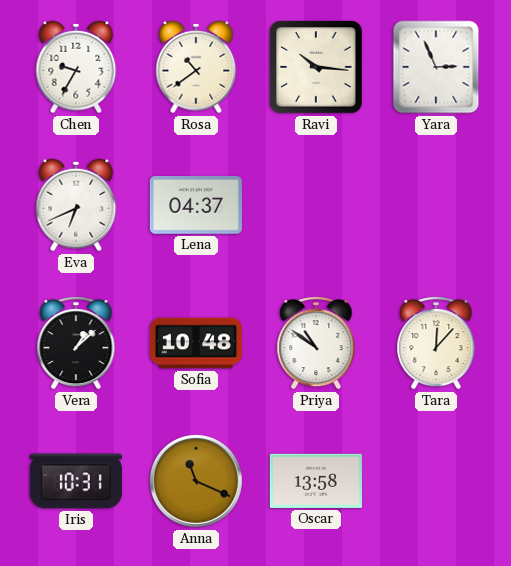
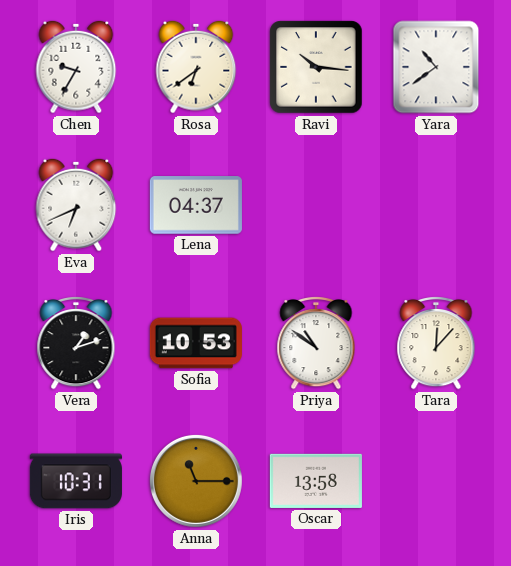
Rosa: 10:39 -> 6:39 (196, 67)
Yara: 2:56 -> 10:39 (436, 67)
Vera: 1:08 -> 1:12 (76, 343)
Sofia: 10:48 -> 10:53 (196, 343)
Anna: 11:19 -> 11:15 (196, 481)
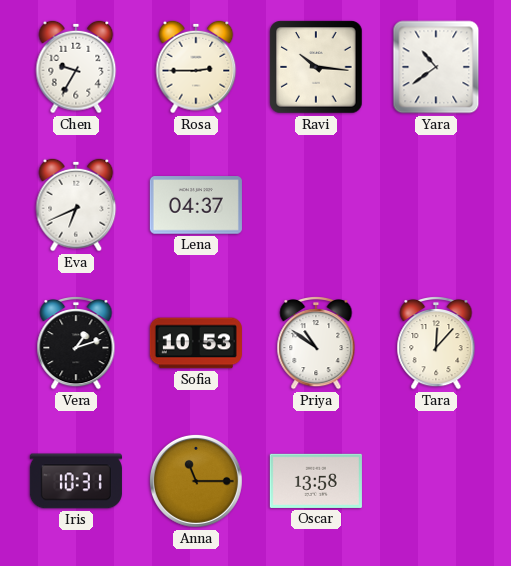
Rosa: 6:39 -> 2:45 (196, 67)
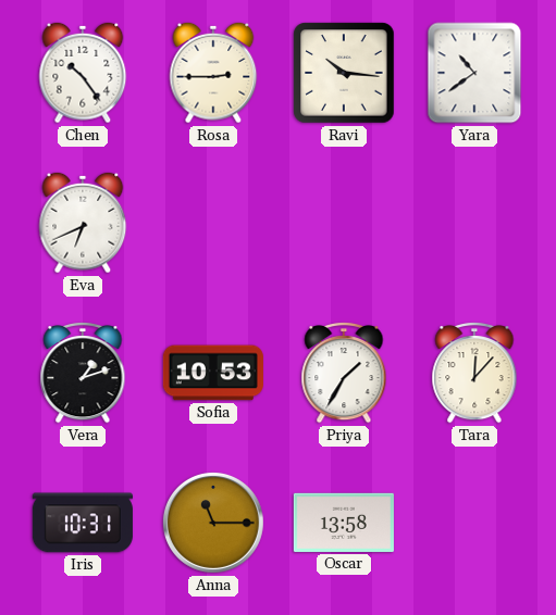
Chen: 9:35 -> 10:24 (83, 73)
Lena: 04:37 -> none (196, 205)
Priya: 10:51 -> 1:35 (344, 373)
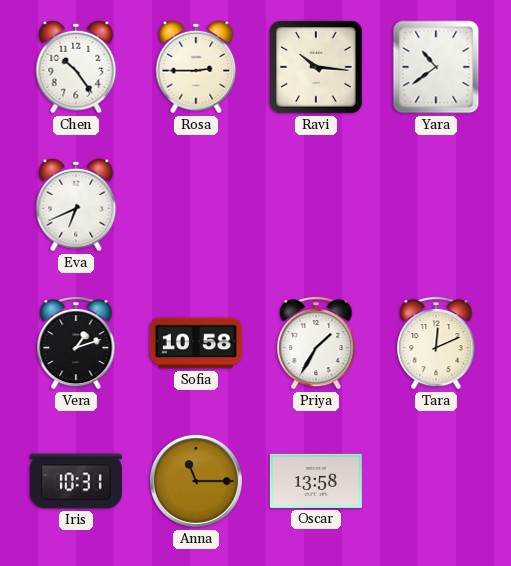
Sofia: 10:53 -> 10:58 (196, 343)
Tara: 12:07 -> 12:11 (436, 343)
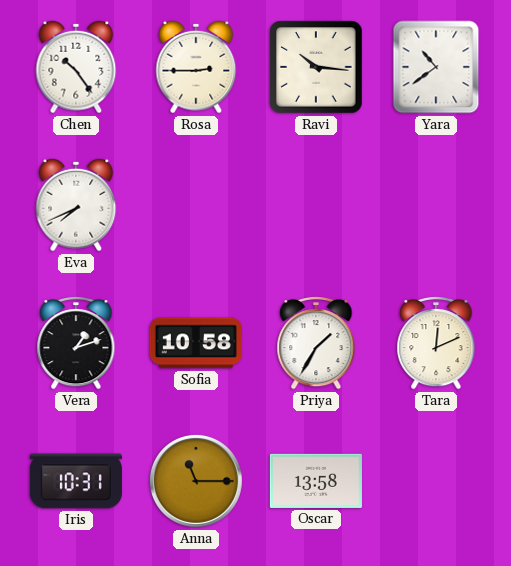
Eva: 6:41 -> 7:41 (76, 205)
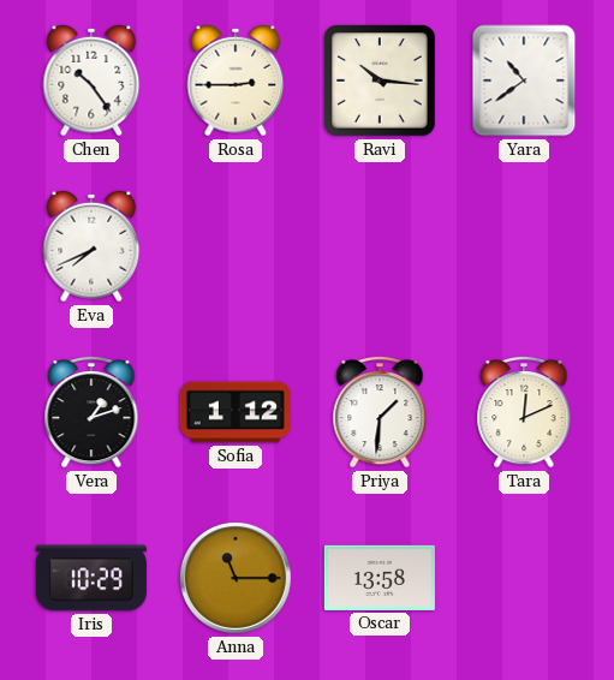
Sofia: 10:58 -> 1:12 (236, 412)
Priya: 1:35 -> 1:31 (380, 412)
Iris: 10:31 -> 10:29 (91, 578)
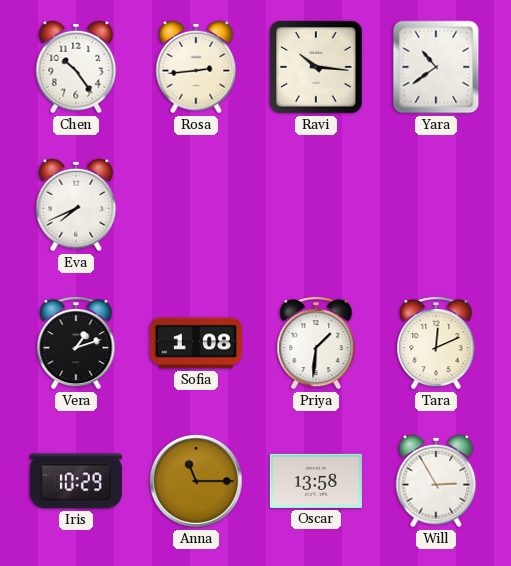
Rosa: 2:45 -> 2:44 (196, 67)
Sofia: 1:12 -> 1:08 (196, 343)
Will: none -> 2:55 (436, 481)
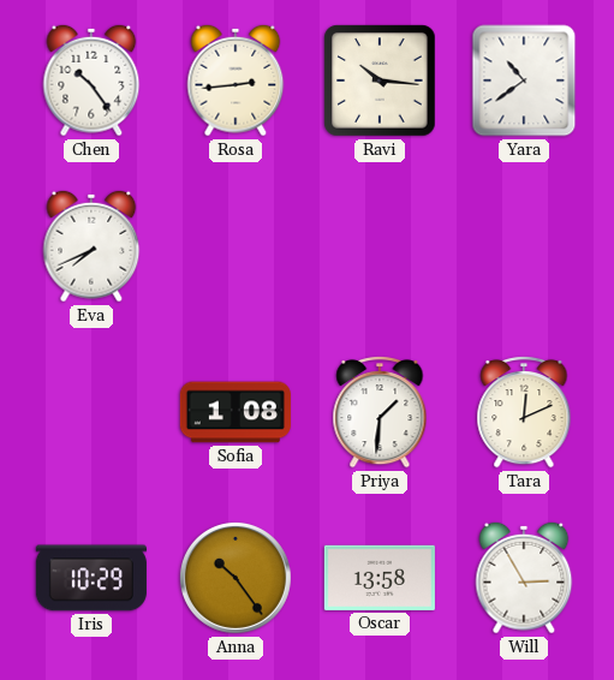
Vera: 1:12 -> none (76, 343)
Anna: 11:15 -> 10:24 (236, 578)
